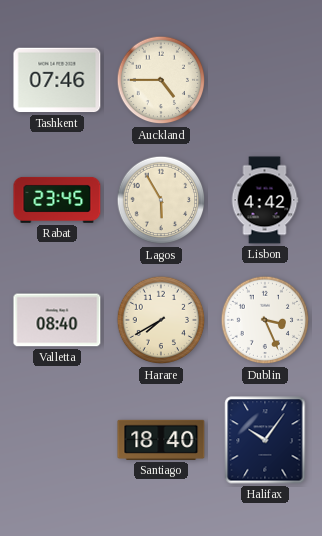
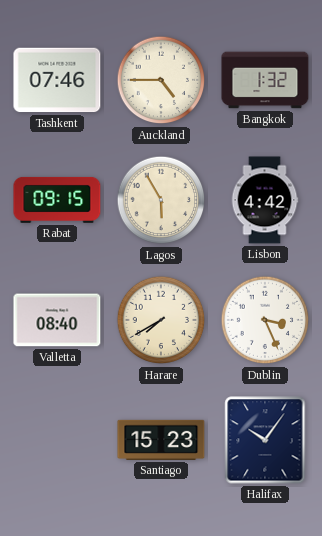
Bangkok: none -> 1:32 (265, 80)
Rabat: 23:45 -> 09:15 (57, 200)
Santiago: 18:40 -> 15:23 (161, 440)
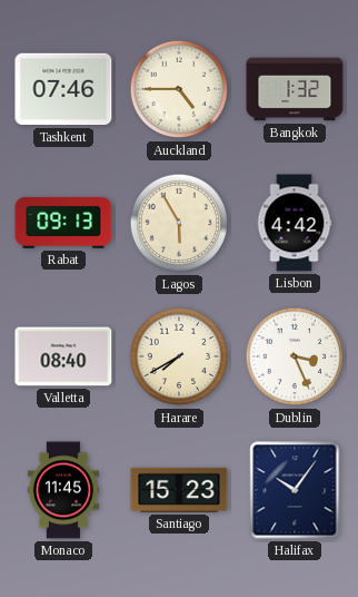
Rabat: 09:15 -> 09:13 (63, 223)
Monaco: none -> 11:45 (63, 490)
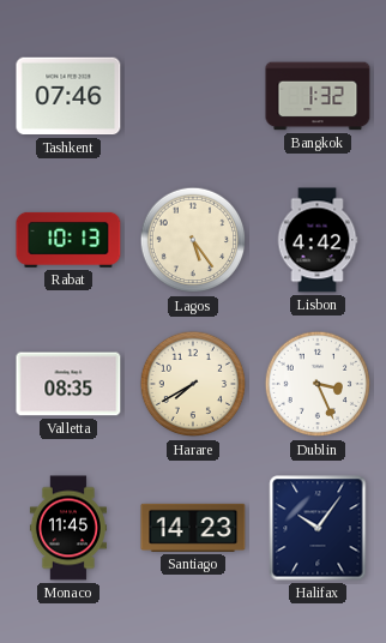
Auckland: 4:45 -> none (179, 89)
Rabat: 09:13 -> 10:13 (68, 240)
Lagos: 5:55 -> 5:24 (193, 240)
Valletta: 08:40 -> 08:35 (68, 384)
Santiago: 15:23 -> 14:23 (193, 528)
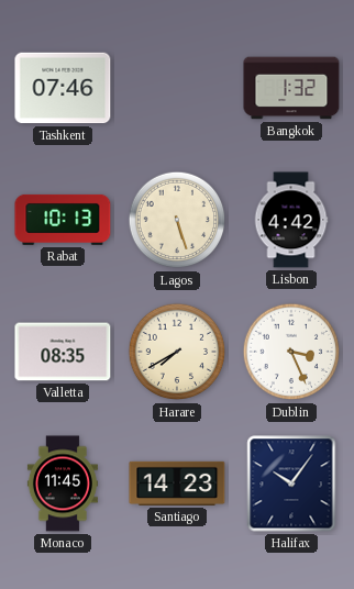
Lagos: 5:24 -> 5:27 (177, 220)
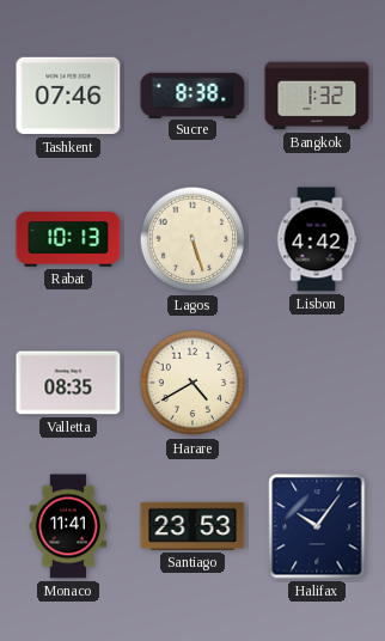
Sucre: none -> 8:38 (192, 94)
Harare: 7:40 -> 4:40 (192, 383)
Dublin: 3:26 -> none (291, 352)
Monaco: 11:45 -> 11:41 (68, 526)
Santiago: 14:23 -> 23:53 (192, 526)
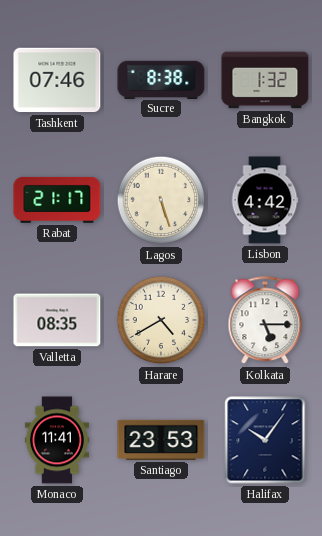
Rabat: 10:13 -> 21:17 (57, 200)
Kolkata: none -> 5:15 (265, 321)
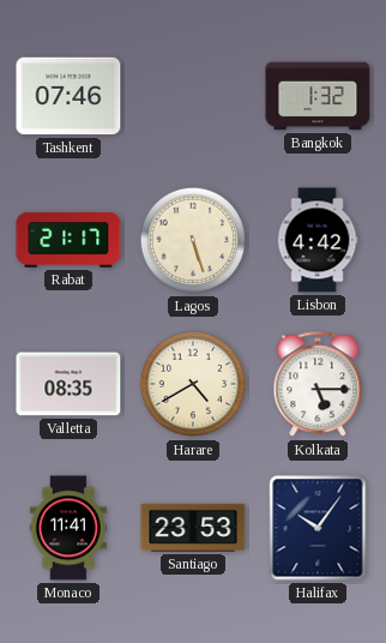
Sucre: 8:38 -> none (161, 79)
